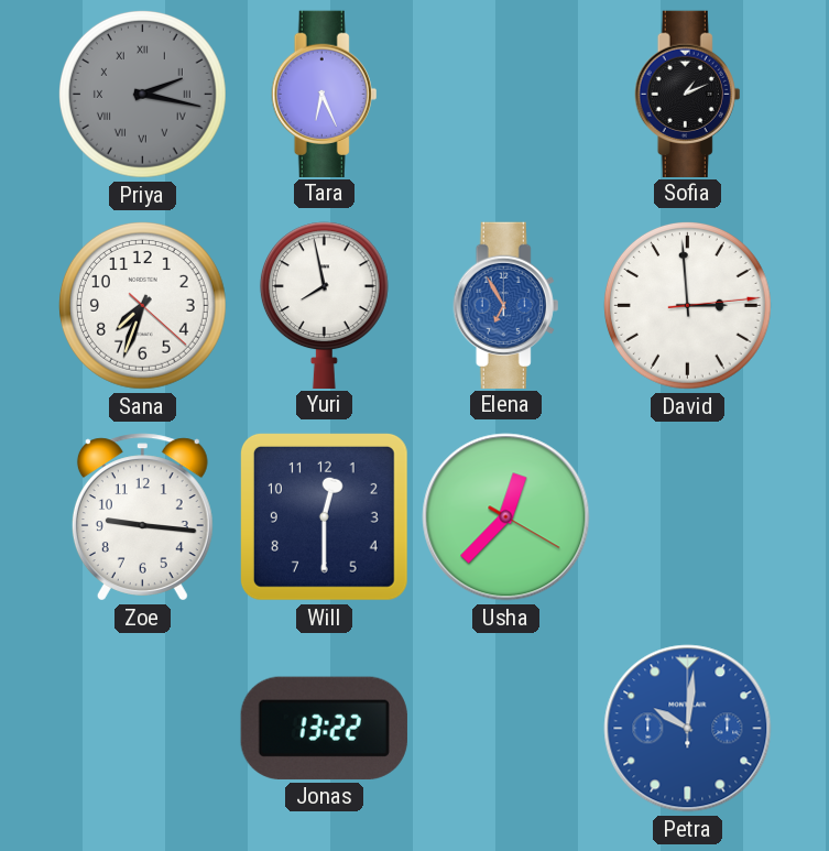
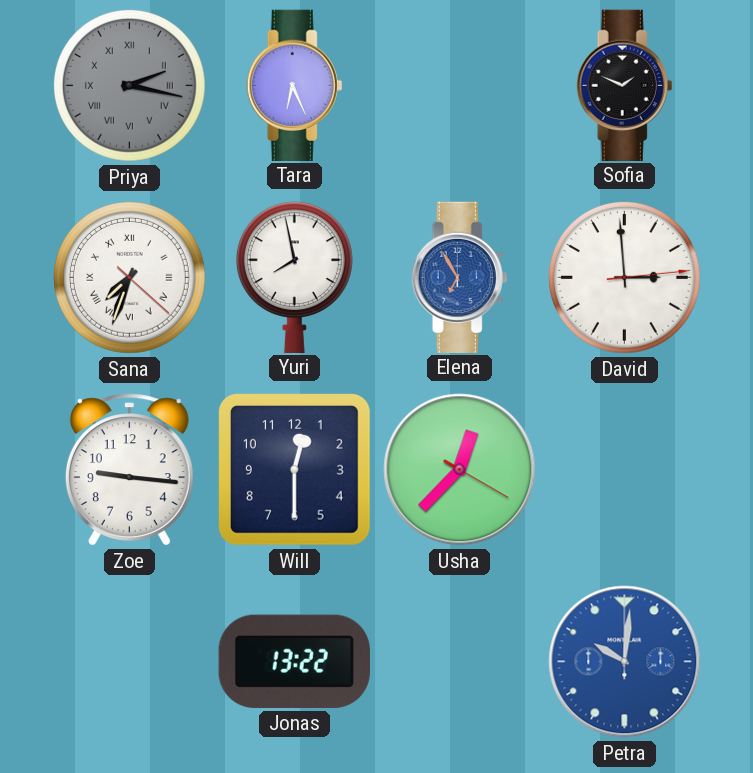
Sofia: 1:11 -> 1:49 (625, 85)
Sana numerals: Arabic -> Roman (129, 277)
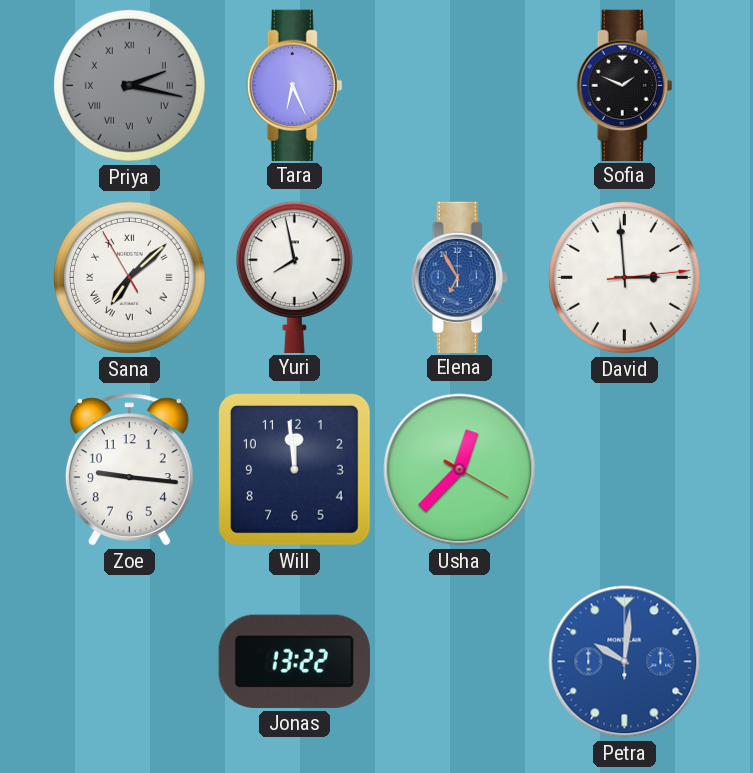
Sana: 7:33 -> 7:07 (129, 277)
Will: 12:30 -> 11:59 (294, 469)
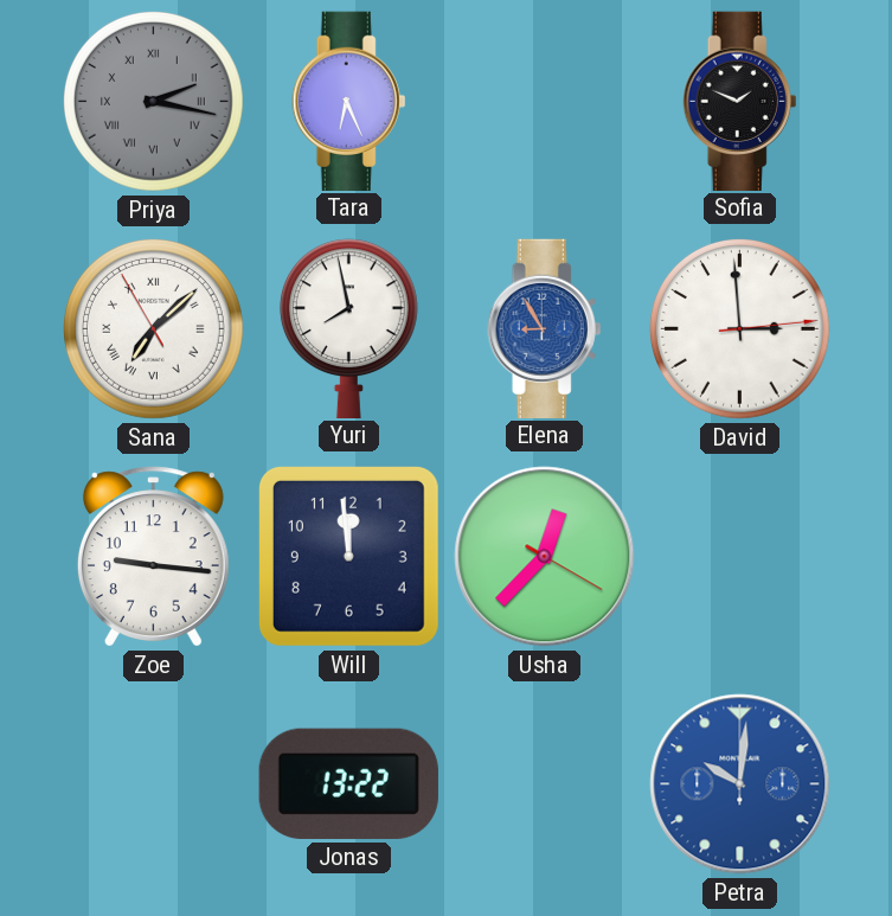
Elena: 6:55 -> 8:55 (545, 328)
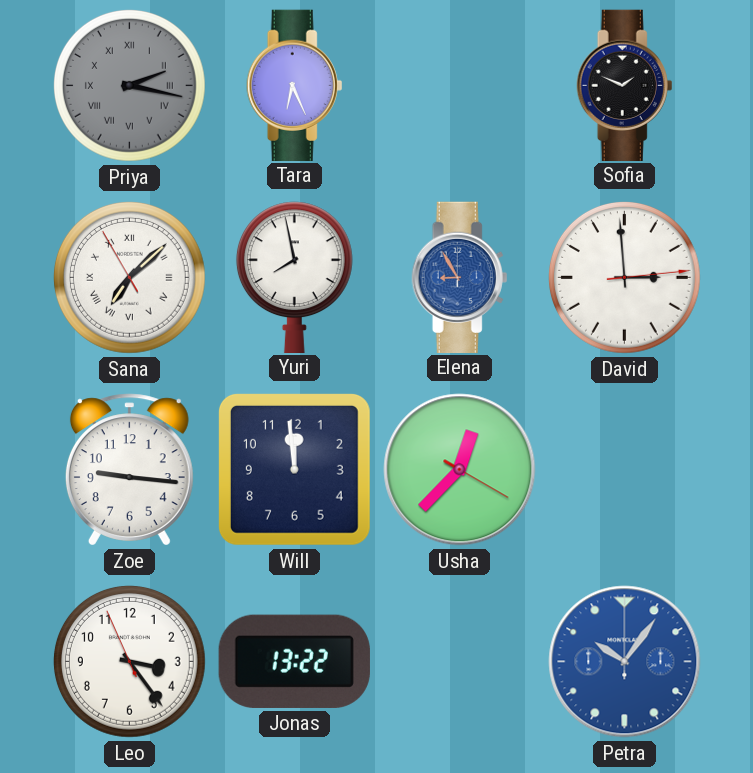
Leo: none -> 3:23 (129, 661)
Petra: 10:01 -> 10:06 (625, 662)
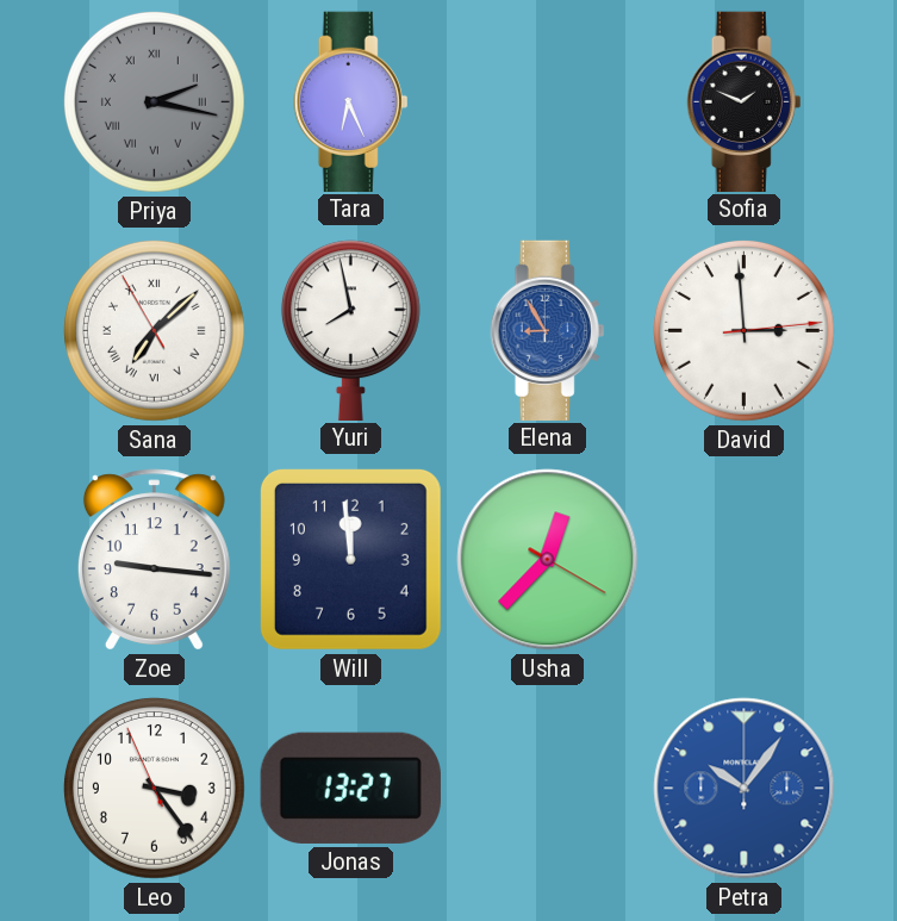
Jonas: 13:22 -> 13:27 (350, 788)
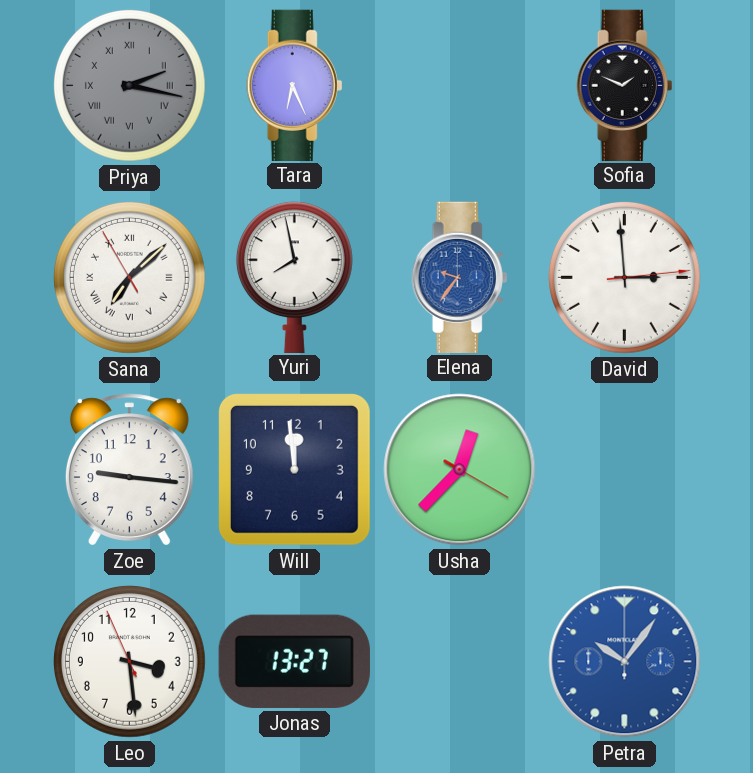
Elena: 8:55 -> 9:36 (460, 277)
Leo: 3:23 -> 3:28 (129, 661)
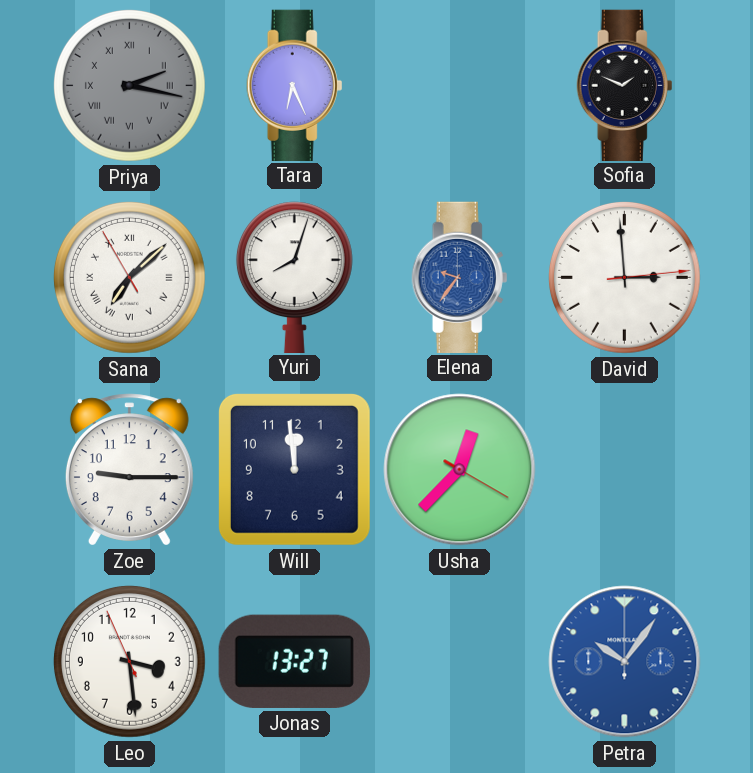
Yuri: 7:58 -> 8:03 (294, 277)
Zoe: 9:16 -> 9:15 (129, 470)
